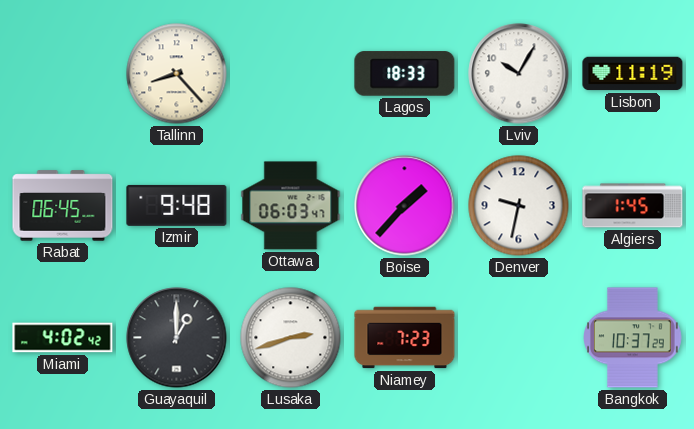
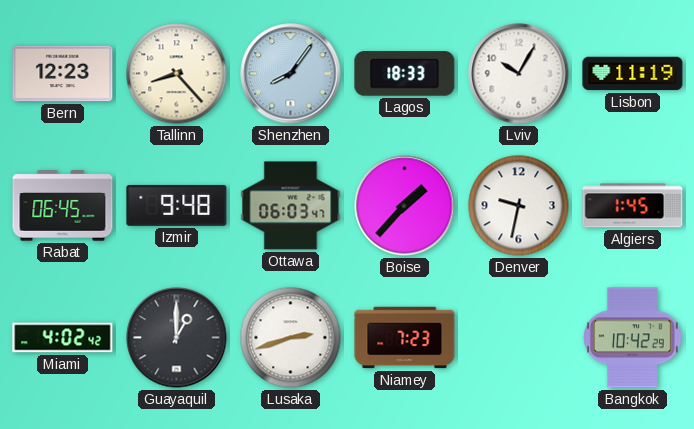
Bern: none -> 12:23 (63, 74)
Shenzhen: none -> 8:06 (291, 74)
Bangkok: 10:37 -> 10:42 (633, 338)
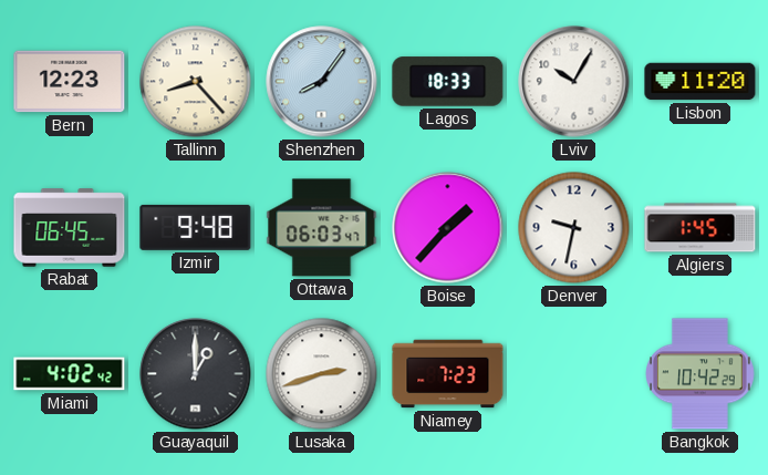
Lisbon: 11:19 -> 11:20 (700, 82)
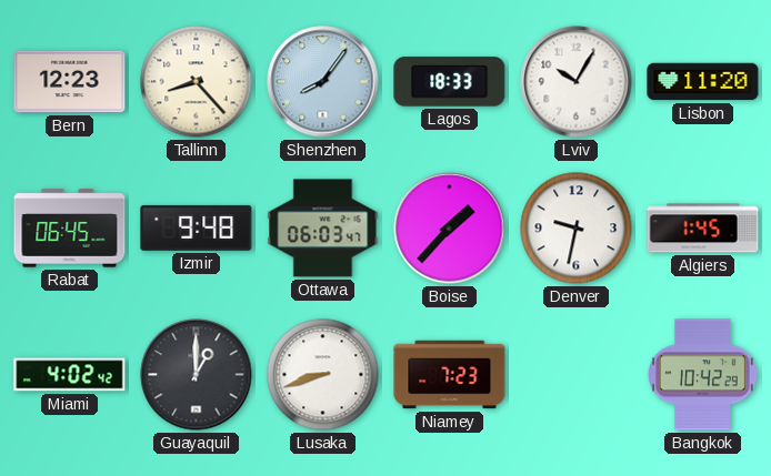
Lusaka: 2:42 -> 8:42 (323, 375)
